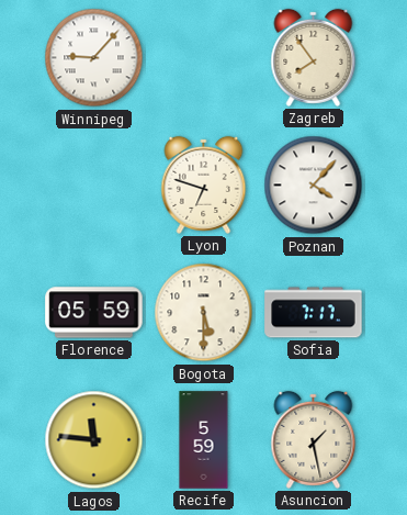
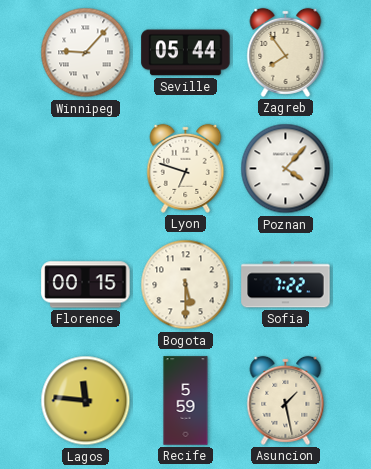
Seville: none -> 05:44 (186, 53)
Florence: 05:59 -> 00:15 (86, 285)
Sofia: 7:17 -> 7:22 (286, 285)
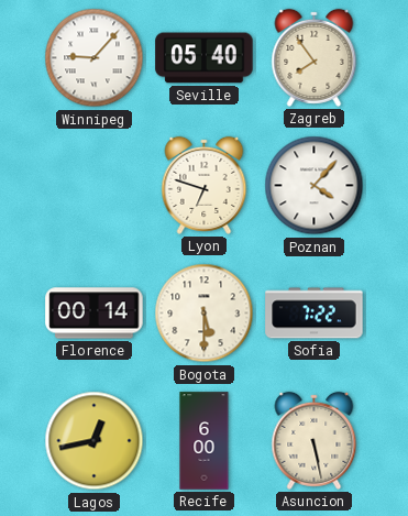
Seville: 05:44 -> 05:40 (205, 58)
Florence: 00:15 -> 00:14 (95, 314)
Lagos: 11:46 -> 12:43 (95, 441)
Recife: 5:59 -> 6:00 (205, 441)
Asuncion: 1:28 -> 5:28 (315, 440)
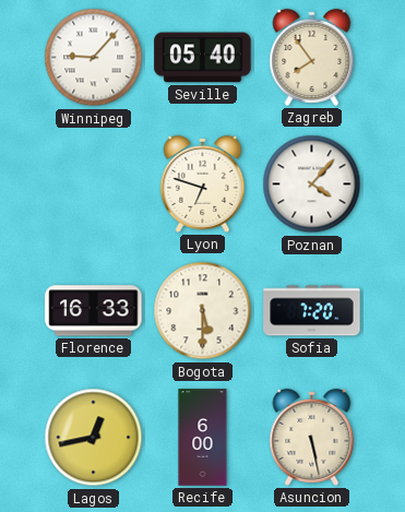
Florence: 00:14 -> 16:33 (94, 311)
Sofia: 7:22 -> 7:20 (312, 311)
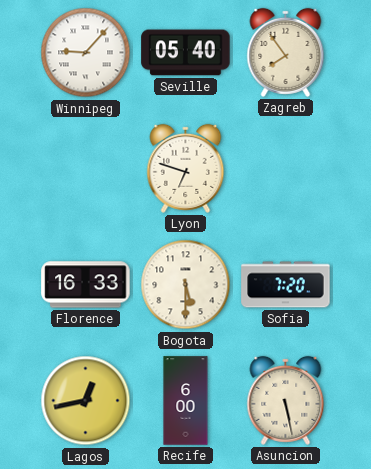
Poznan: 4:07 -> none (312, 184)
